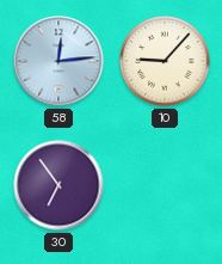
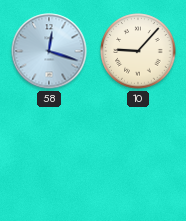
58: 12:14 -> 12:18 (49, 51)
30: 6:54 -> none (58, 185)
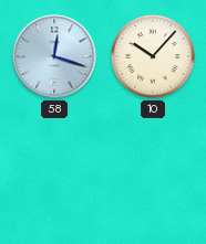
10: 9:07 -> 10:07 (153, 56)
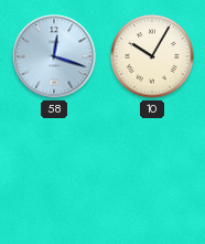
10: 10:07 -> 10:05 (152, 56)
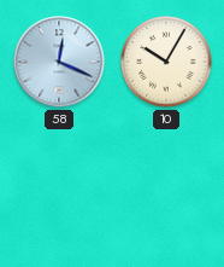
58: 12:18 -> 12:19 (59, 62)
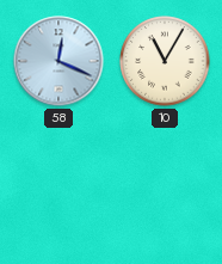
10: 10:05 -> 11:05 (165, 61)
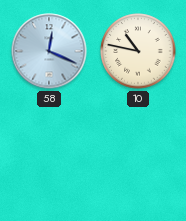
10: 11:05 -> 10:47 (138, 51)
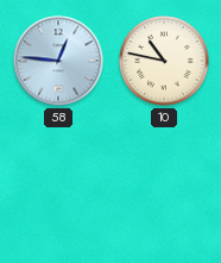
58: 12:19 -> 12:46 (58, 61)
